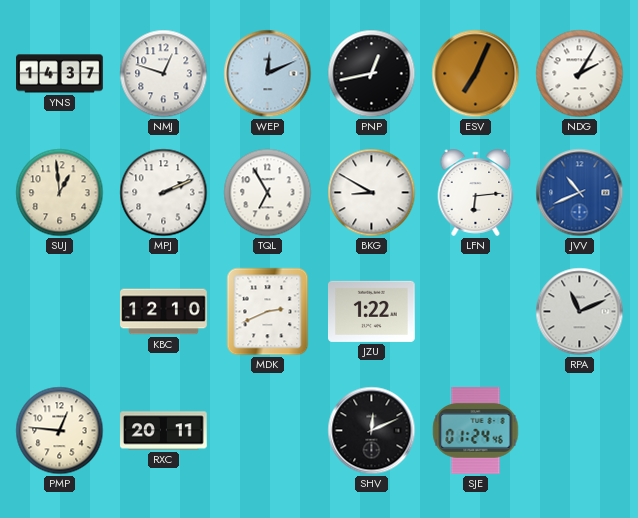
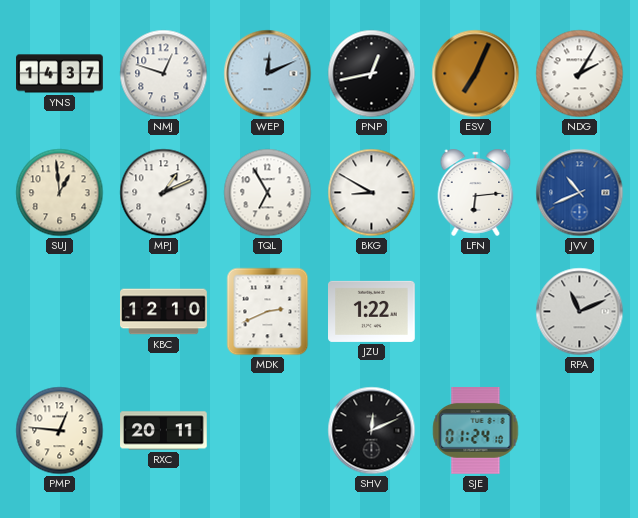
MPJ: 2:11 -> 1:11 (164, 193)
SJE: 01:24:46 -> 01:24:10 (476, 431)
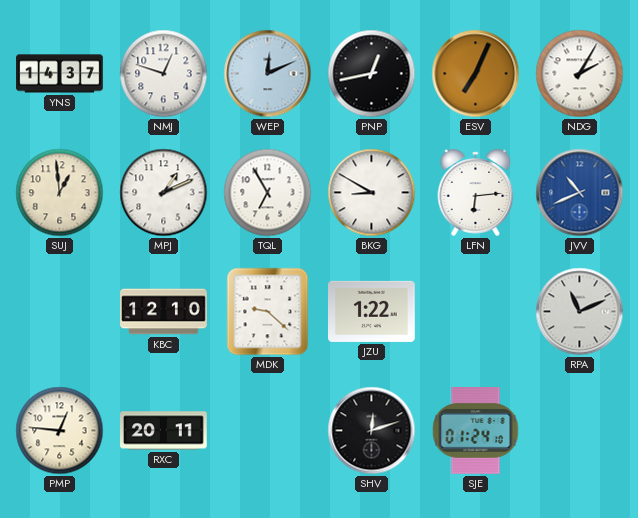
MDK: 2:41 -> 9:22 (268, 312)
SHV: 12:11 -> 12:12 (372, 431)
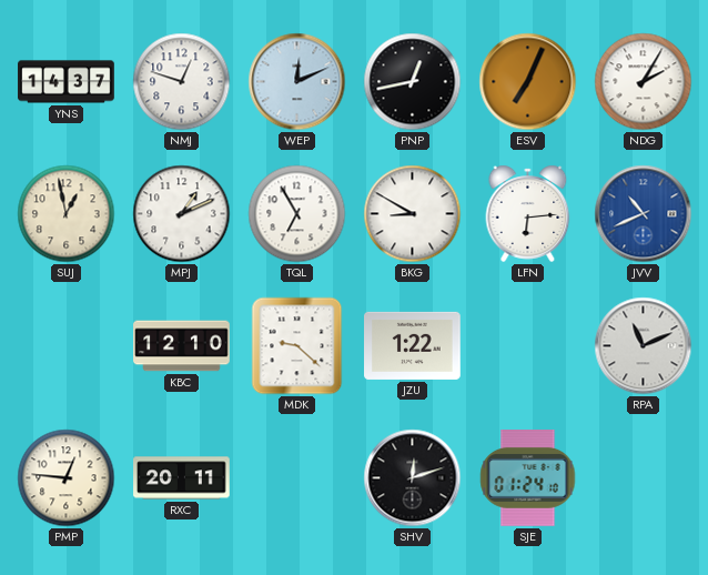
SUJ: 12:59 -> 12:58 (67, 214)
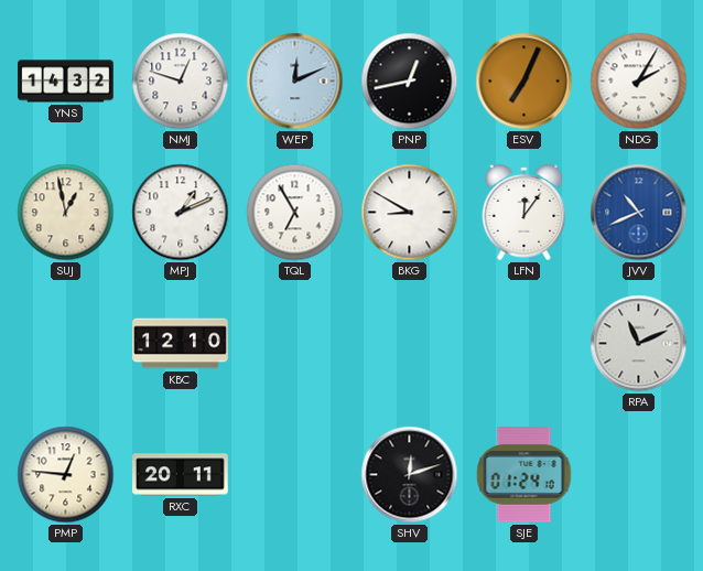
YNS: 14:37 -> 14:32 (66, 82)
LFN: 6:14 -> 12:06 (524, 212)
MDK: 9:22 -> none (297, 346)
JZU: 1:22 -> none (413, 345)
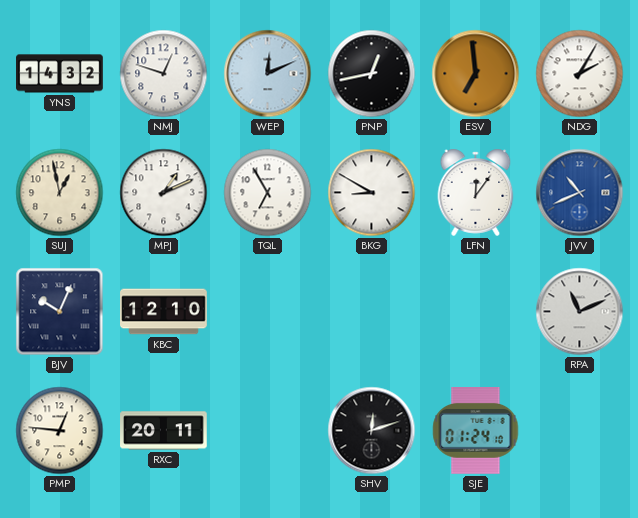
ESV: 7:04 -> 6:59 (476, 74)
BJV: none -> 10:04 (60, 312)
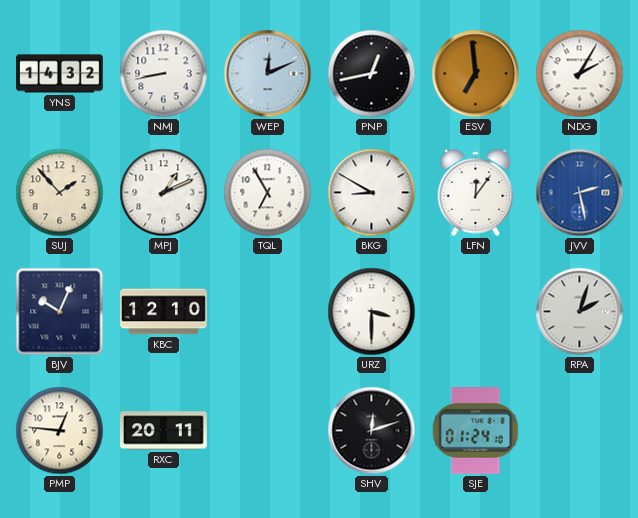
NMJ: 12:48 -> 8:43 (164, 74)
SUJ: 12:58 -> 1:53 (60, 193)
JVV: 10:41 -> 2:28 (580, 193)
URZ: none -> 3:30 (372, 312)
RPA: 11:11 -> 2:03 (580, 312)
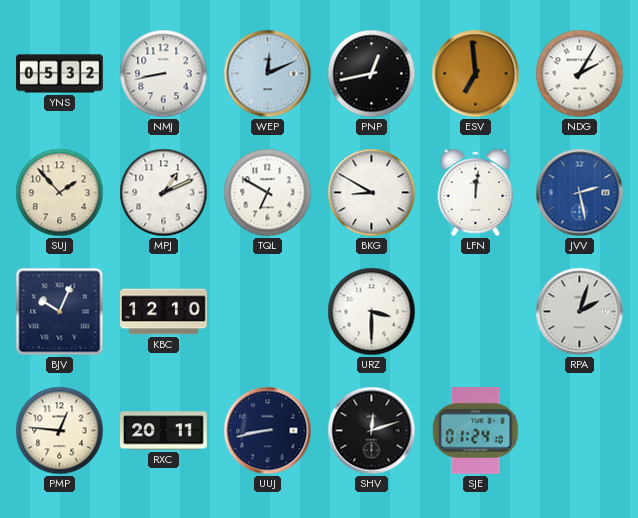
YNS: 14:32 -> 05:32 (60, 74)
TQL: 6:55 -> 6:50 (268, 193)
LFN: 12:06 -> 12:01 (476, 192)
UUJ: none -> 8:43 (268, 431)
